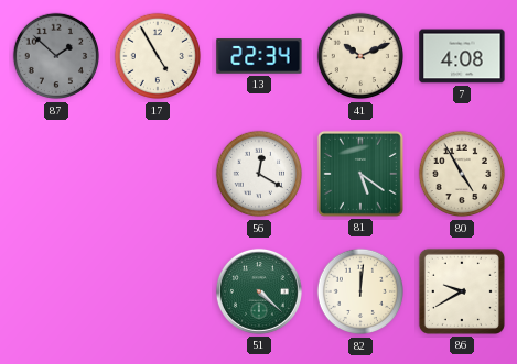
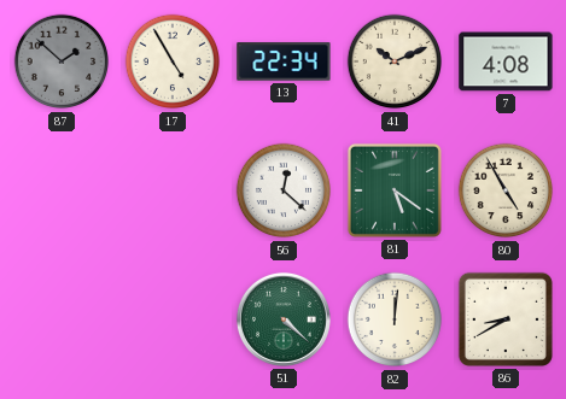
56: 12:20 -> 12:22 (284, 190)
86: 9:40 -> 8:40 (506, 319)
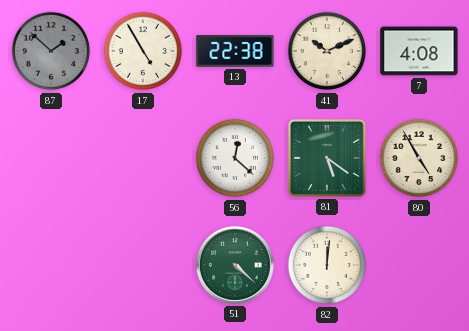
13: 22:34 -> 22:38 (235, 51)
86: 8:40 -> none (506, 319)
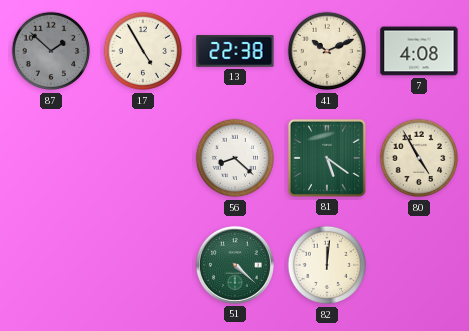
56: 12:22 -> 8:22 (235, 158)
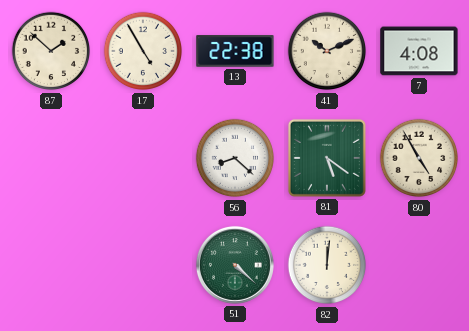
87 dial: grey -> cream (51, 51)
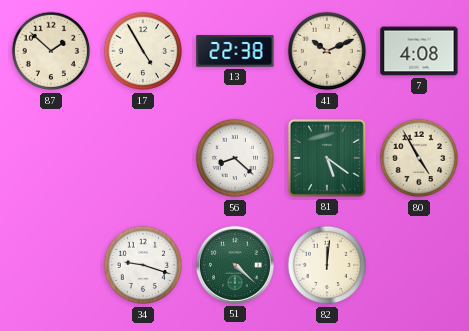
34: none -> 9:18 (143, 265)
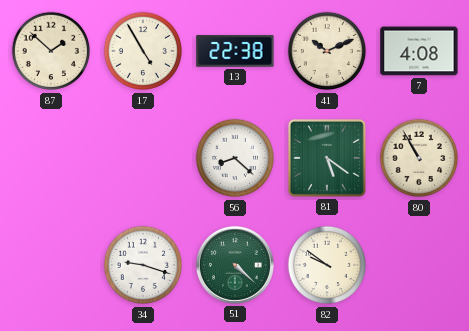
80: 4:55 -> 10:55 (419, 158)
82: 12:01 -> 9:51 (327, 265)
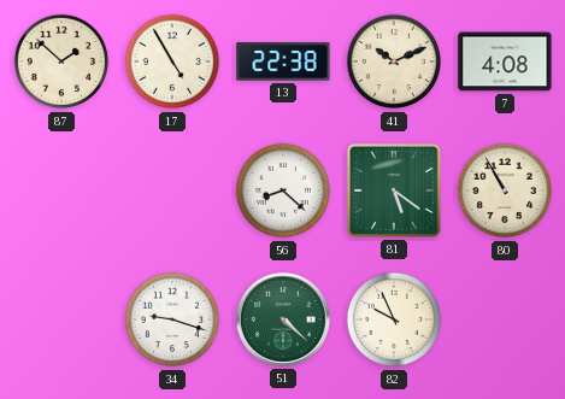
82: 9:51 -> 9:56 (394, 319)
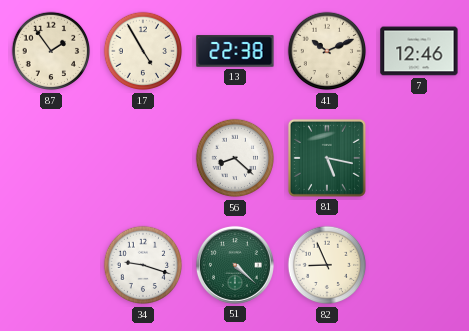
87: 1:52 -> 1:54 (51, 51)
7: 4:08 -> 12:46 (419, 51)
81: 5:21 -> 5:17 (327, 158)
80: 10:55 -> none (505, 190)
82: 9:56 -> 8:56 (327, 265)
